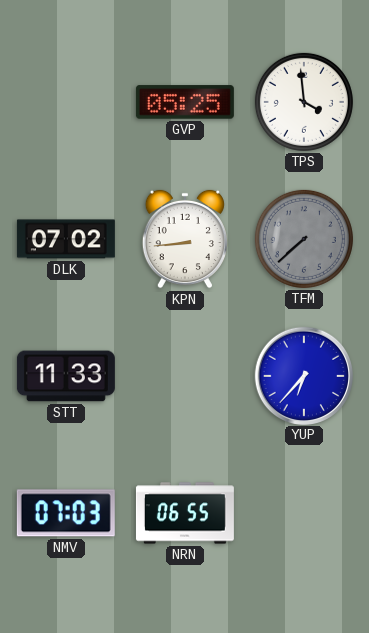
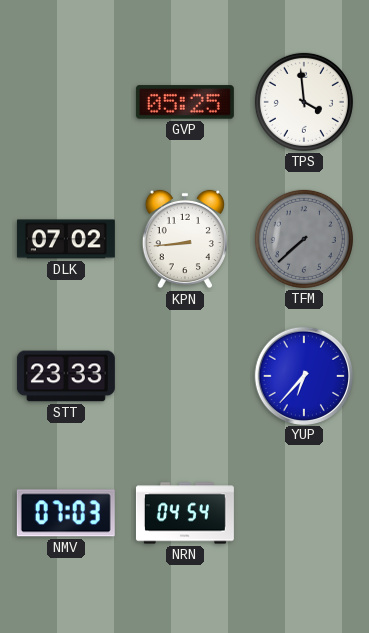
STT: 11:33 -> 23:33 (66, 376)
NRN: 06:55 -> 04:54 (185, 513)
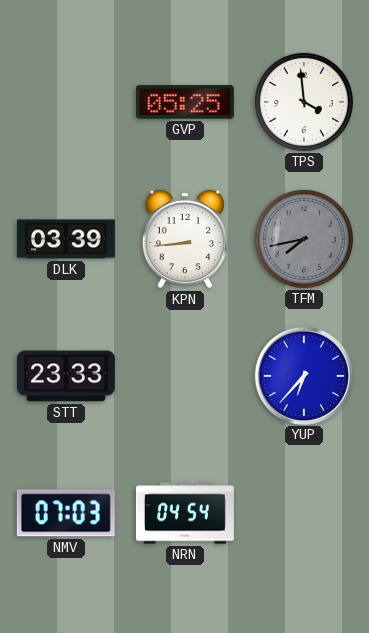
DLK: 07:02 -> 03:39 (66, 239)
TFM: 7:38 -> 7:43 (304, 239)
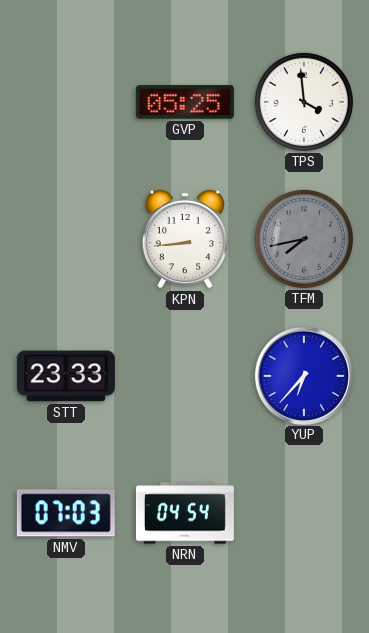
DLK: 03:39 -> none (66, 239)
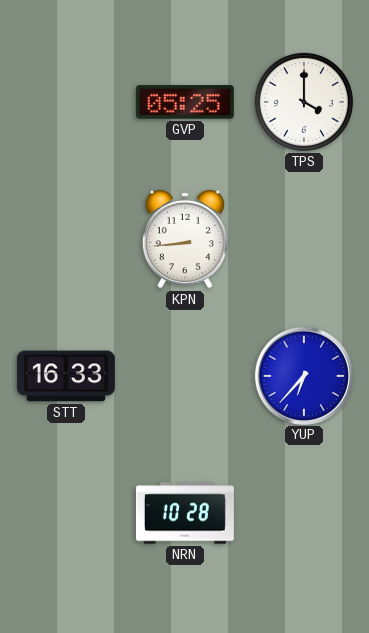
TPS: 3:59 -> 4:00 (304, 102)
TFM: 7:43 -> none (304, 239)
STT: 23:33 -> 16:33 (66, 376)
NMV: 07:03 -> none (66, 513)
NRN: 04:54 -> 10:28 (185, 513)
